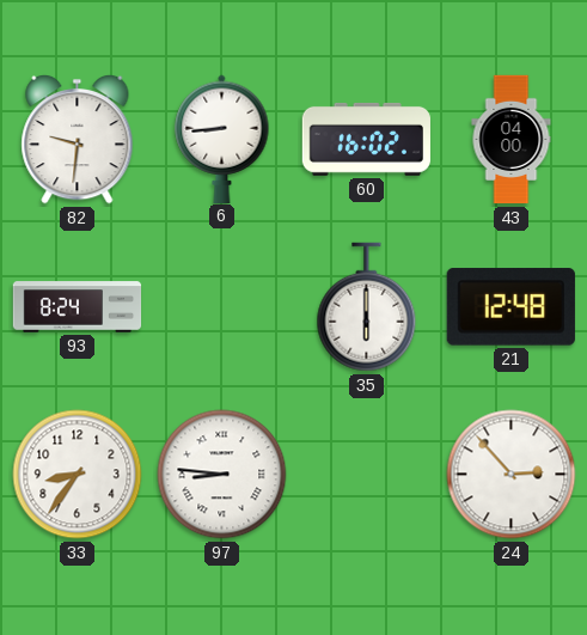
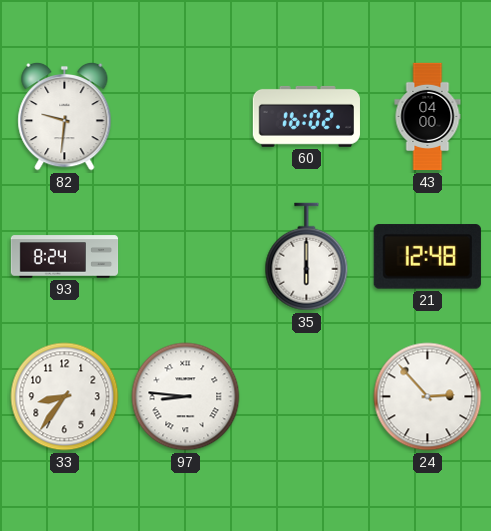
6: 8:44 -> none (222, 139)
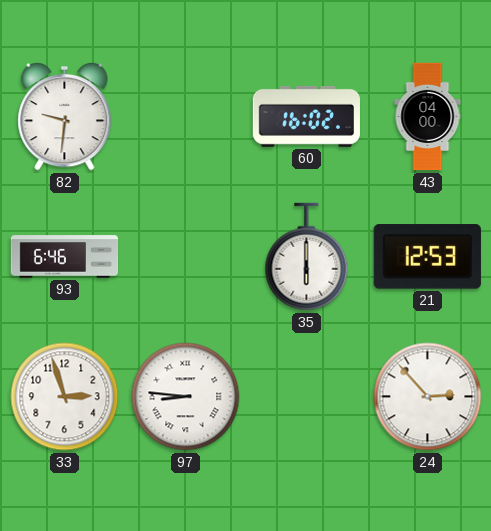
93: 8:24 -> 6:46 (65, 257)
21: 12:48 -> 12:53 (427, 257)
33: 8:36 -> 2:57 (65, 397)
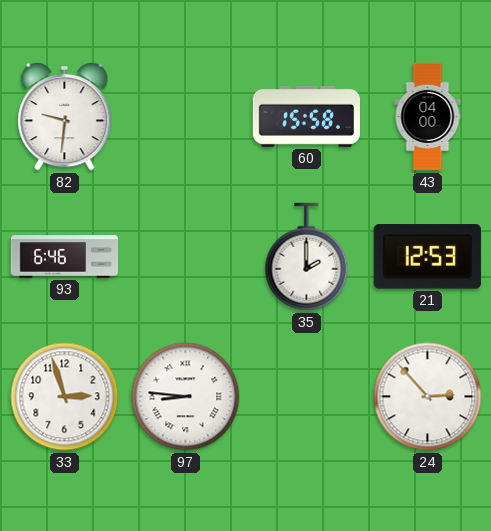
60: 16:02 -> 15:58 (306, 116)
35: 6:00 -> 2:00 (307, 257)
